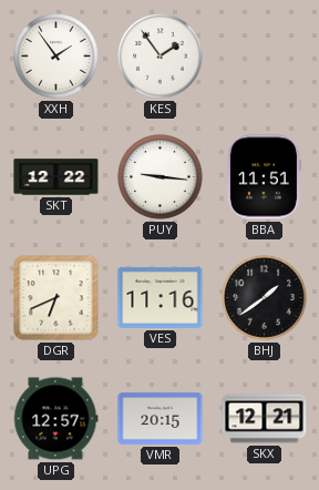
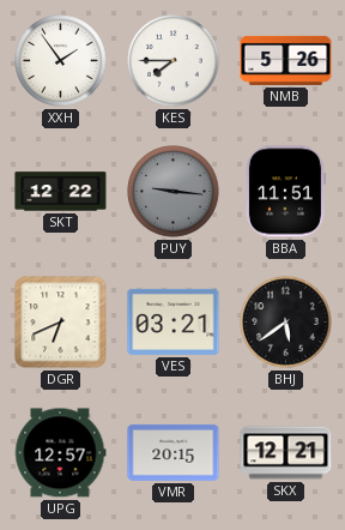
KES: 1:54 -> 7:45 (174, 61)
NMB: none -> 5:26 (286, 60)
PUY dial: white -> grey (174, 192)
VES: 11:16 -> 03:21 (174, 321)
BHJ: 1:39 -> 5:39 (286, 323)
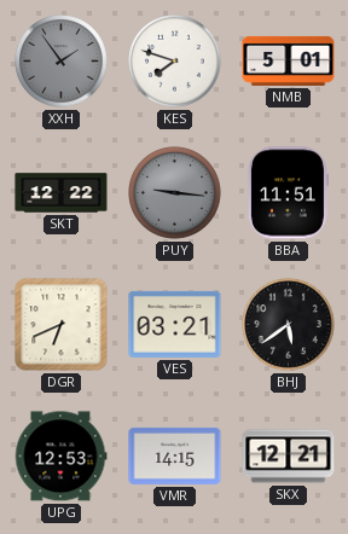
XXH dial: white -> grey (62, 62)
KES: 7:45 -> 7:48 (175, 62)
NMB: 5:26 -> 5:01 (289, 60)
UPG: 12:57 -> 12:53 (60, 457)
VMR: 20:15 -> 14:15 (175, 455)
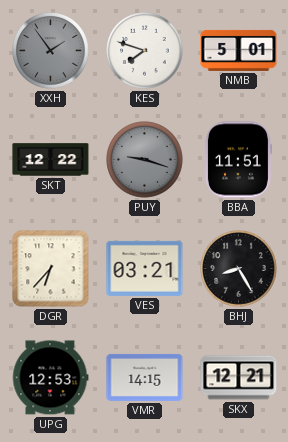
PUY: 9:16 -> 9:18 (145, 160)
DGR: 6:41 -> 6:37 (51, 269)
BHJ: 5:39 -> 8:25 (239, 269)
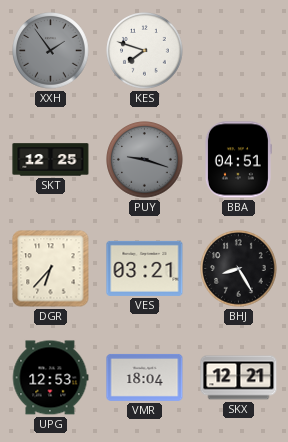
NMB: 5:01 -> none (239, 50)
SKT: 12:22 -> 12:25 (51, 160)
BBA: 11:51 -> 04:51 (238, 160)
VMR: 14:15 -> 18:04 (145, 377)
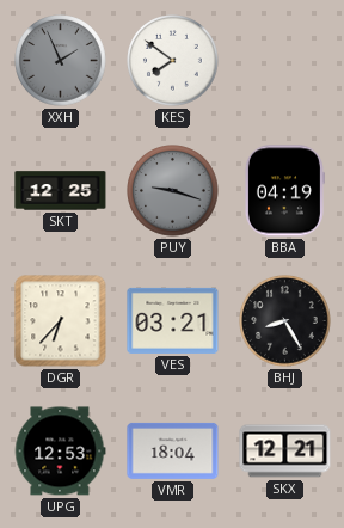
XXH: 1:54 -> 1:56 (61, 61)
KES: 7:48 -> 7:51 (173, 61)
BBA: 04:51 -> 04:19 (284, 191)
